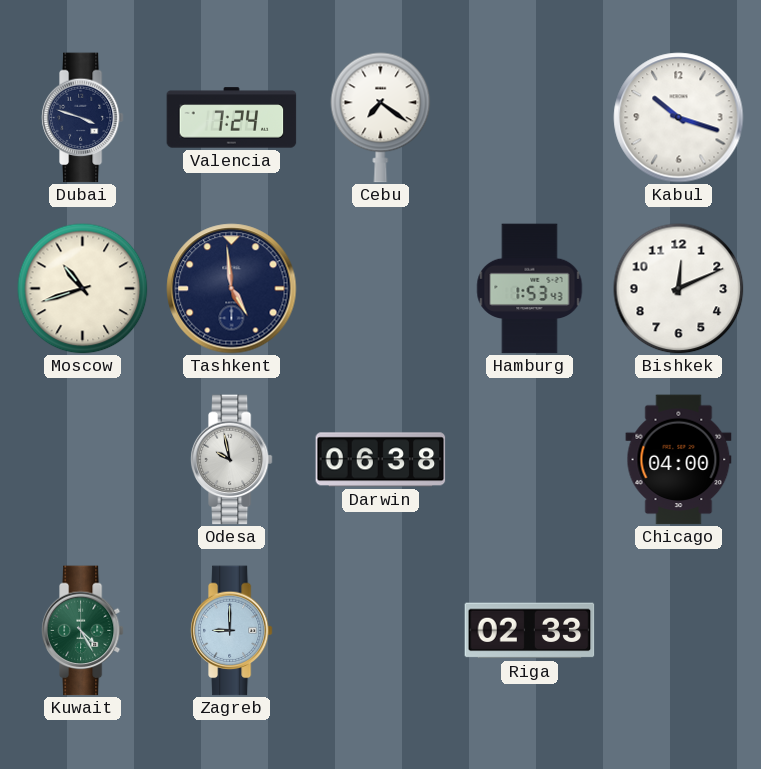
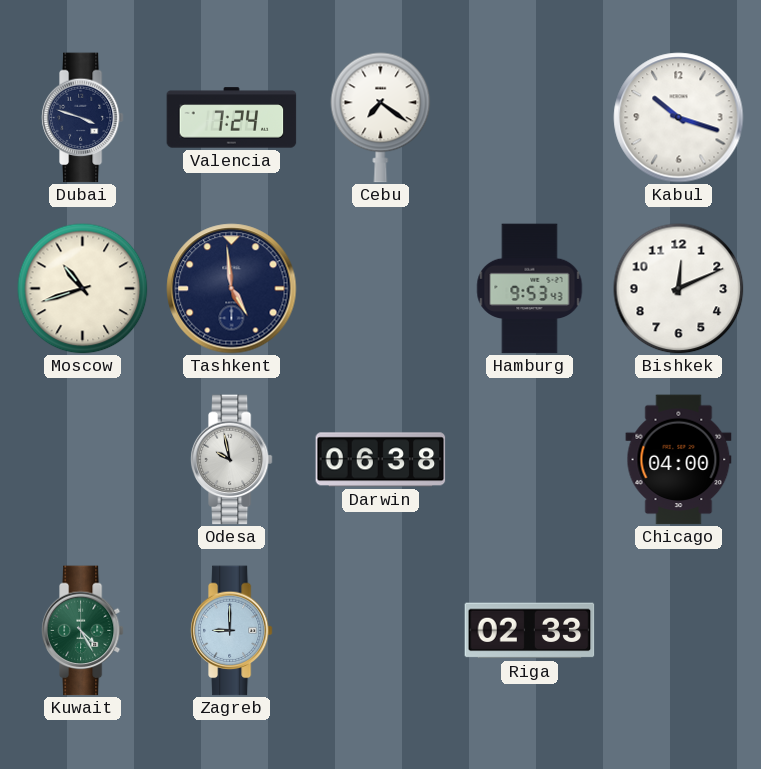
Hamburg: 1:53 -> 9:53 (530, 289)
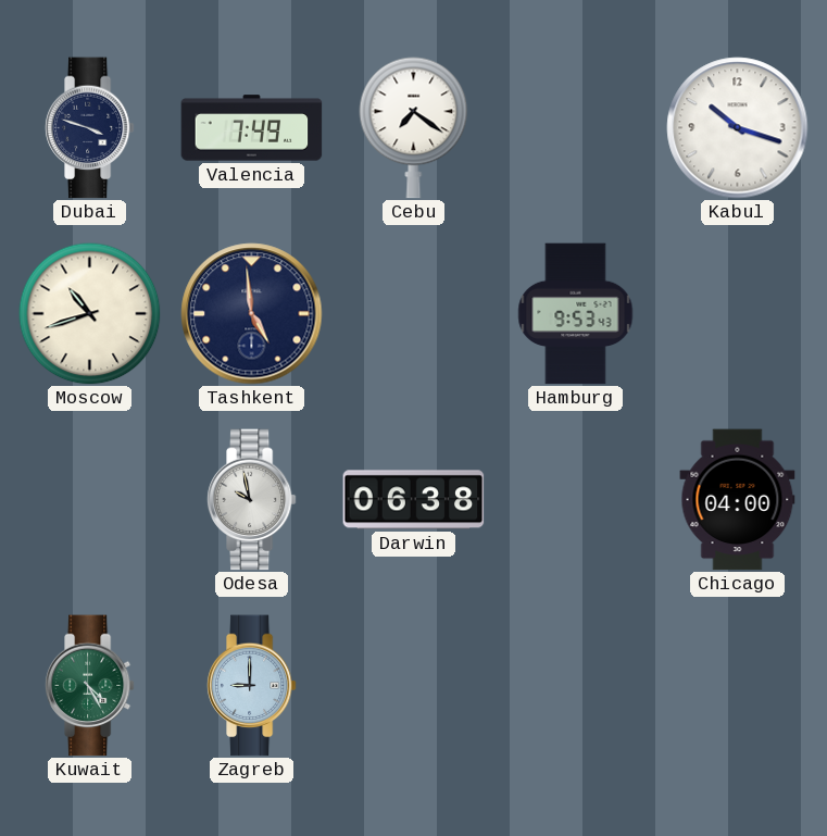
Valencia: 7:24 -> 7:49 (252, 128)
Bishkek: 12:11 -> none (679, 289)
Riga: 02:33 -> none (530, 631)
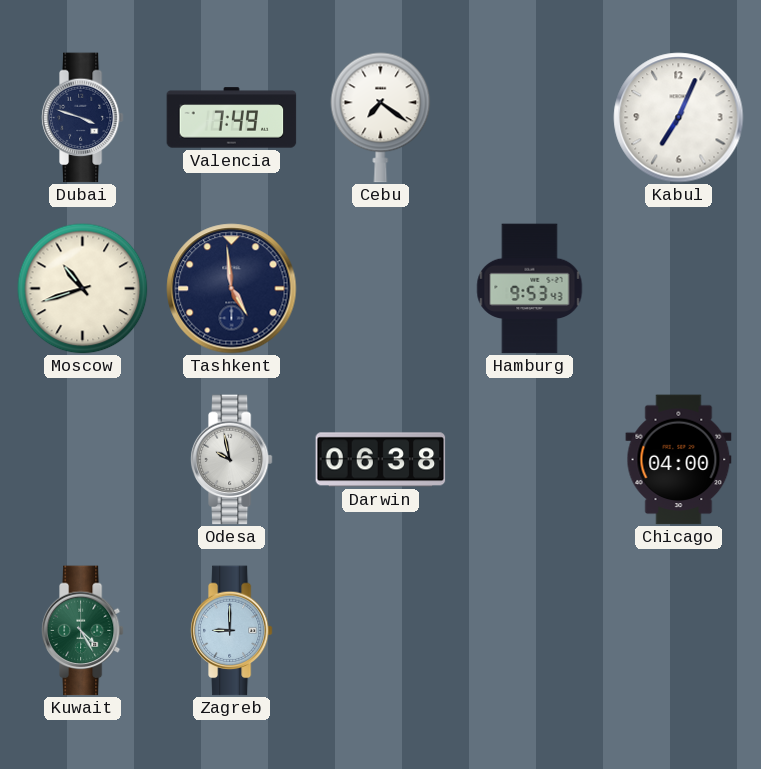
Kabul: 10:18 -> 7:04 (679, 118)
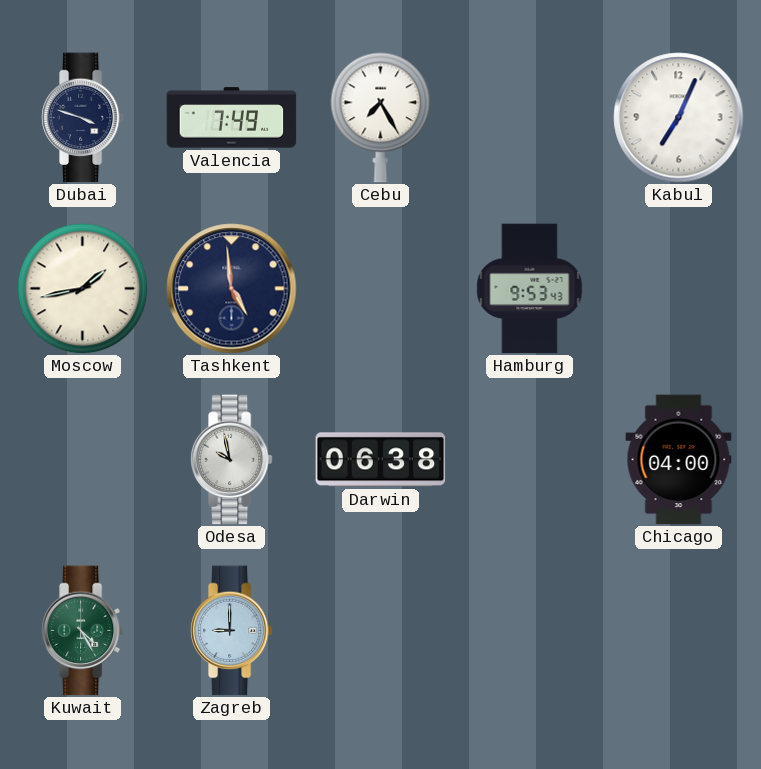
Cebu: 7:21 -> 7:25 (381, 118)
Moscow: 10:42 -> 1:43 (83, 289)
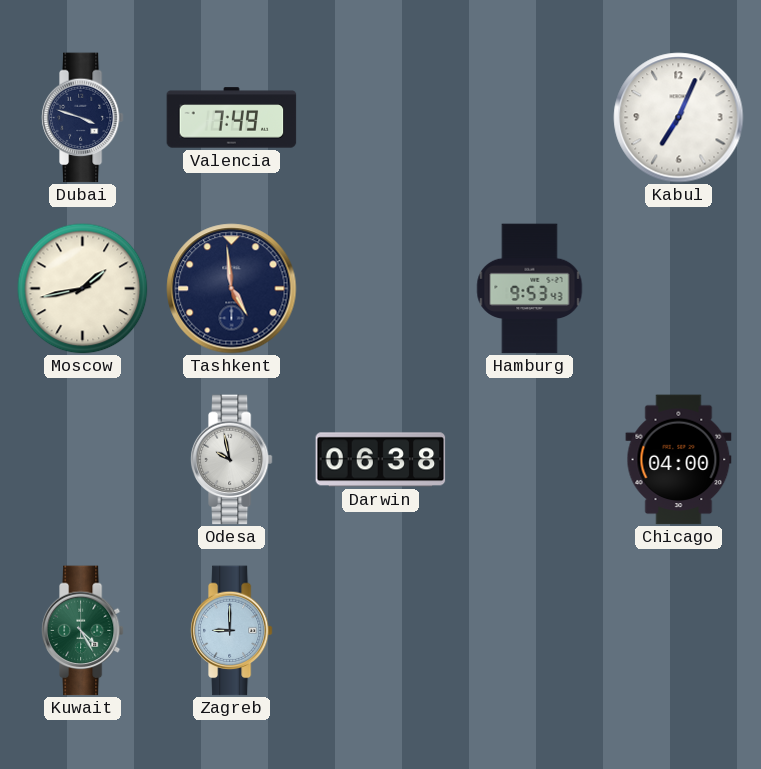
Cebu: 7:25 -> none (381, 118)
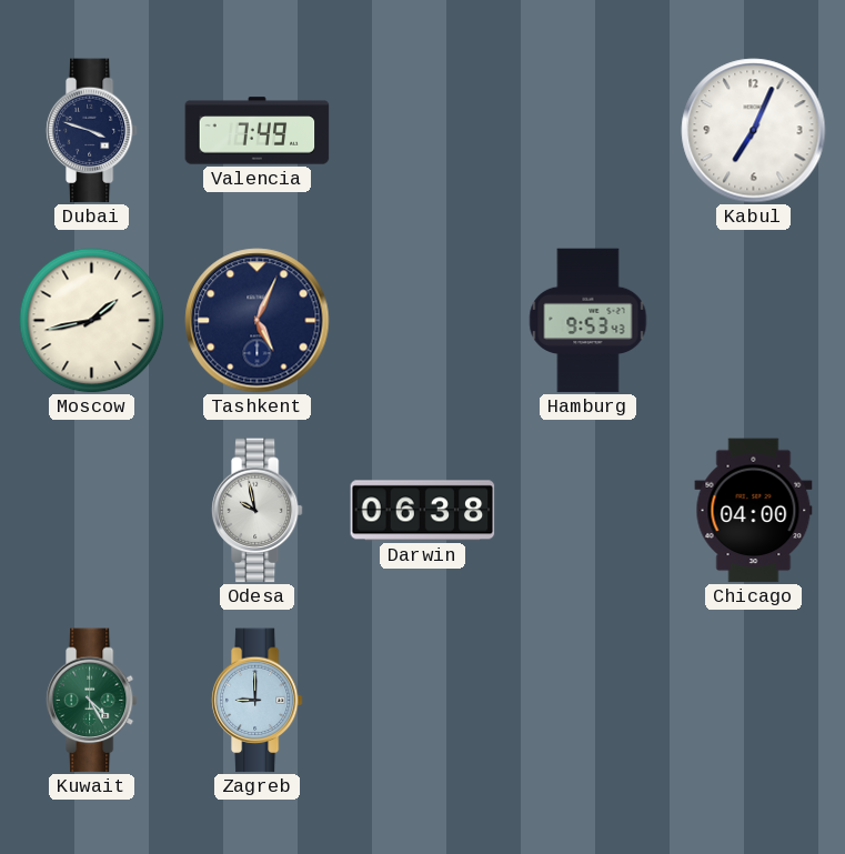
Tashkent: 4:59 -> 5:04 (258, 321)
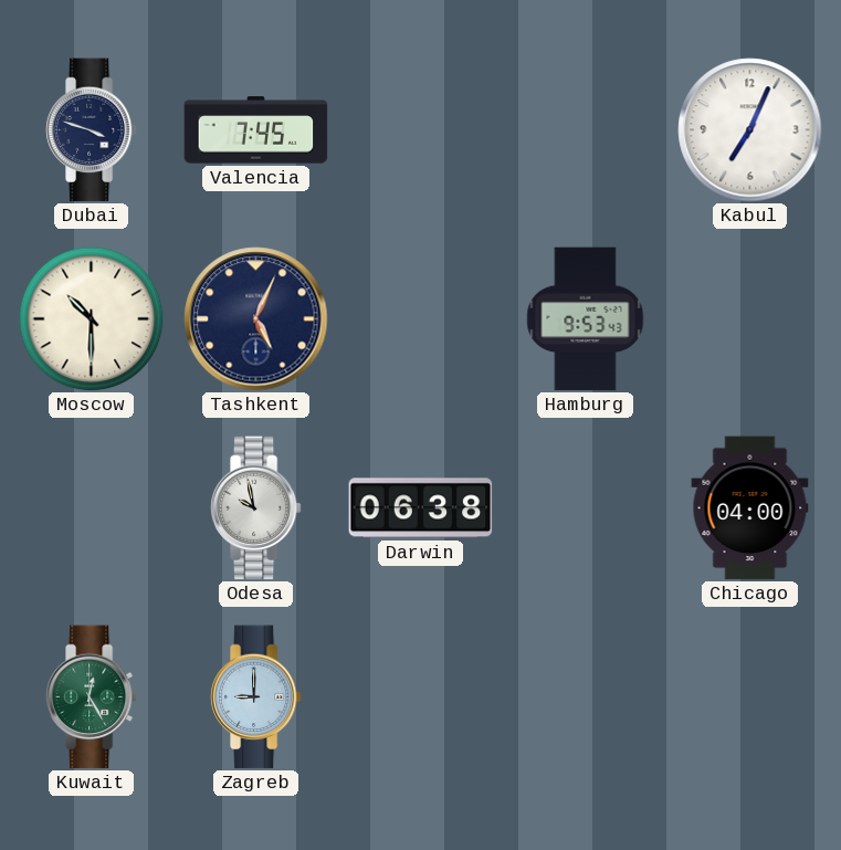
Valencia: 7:49 -> 7:45 (256, 130)
Moscow: 1:43 -> 10:30 (92, 319)
Kuwait: 4:25 -> 12:25 (91, 697)
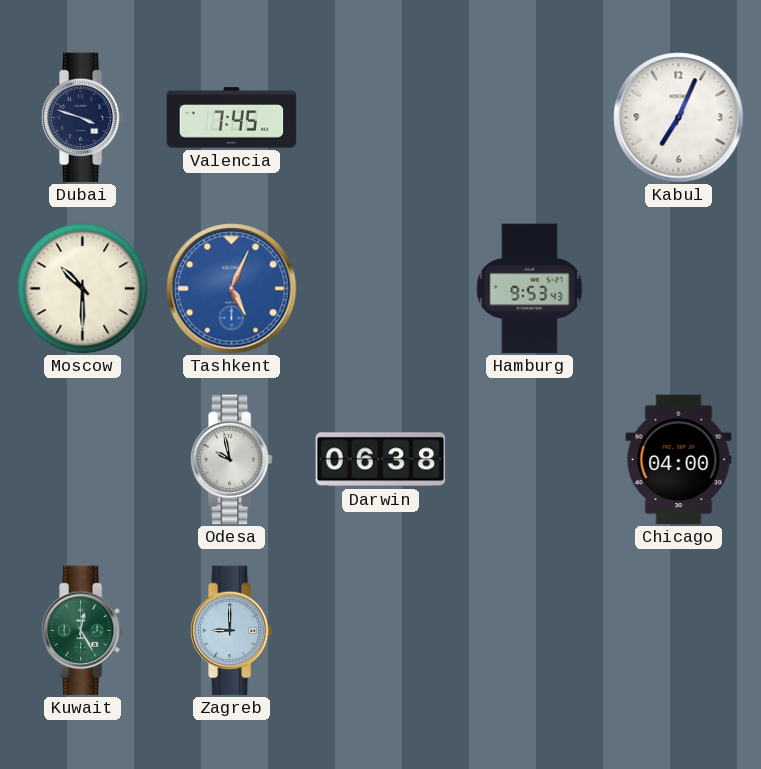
Tashkent dial: navy -> blue (232, 289)
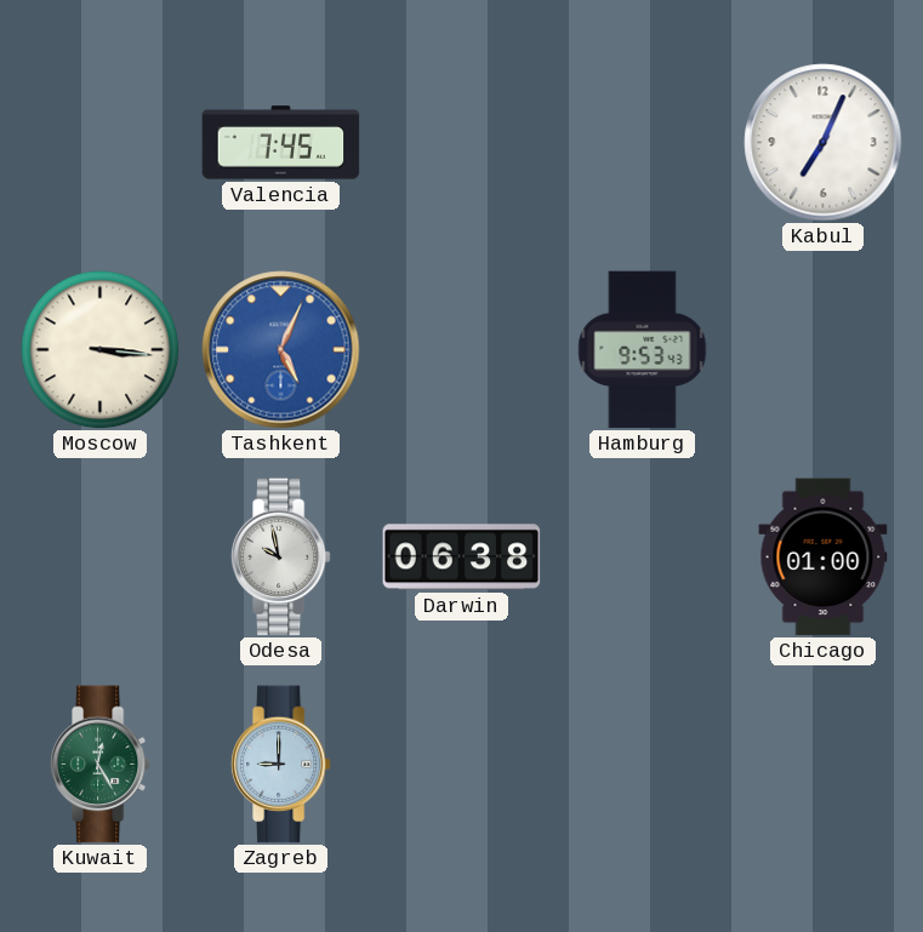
Dubai: 3:48 -> none (82, 118)
Moscow: 10:30 -> 3:16 (101, 350)
Chicago: 04:00 -> 01:00 (824, 558)
